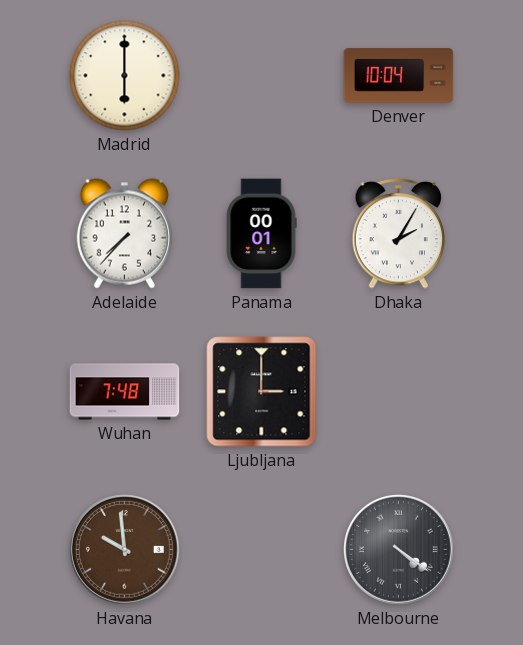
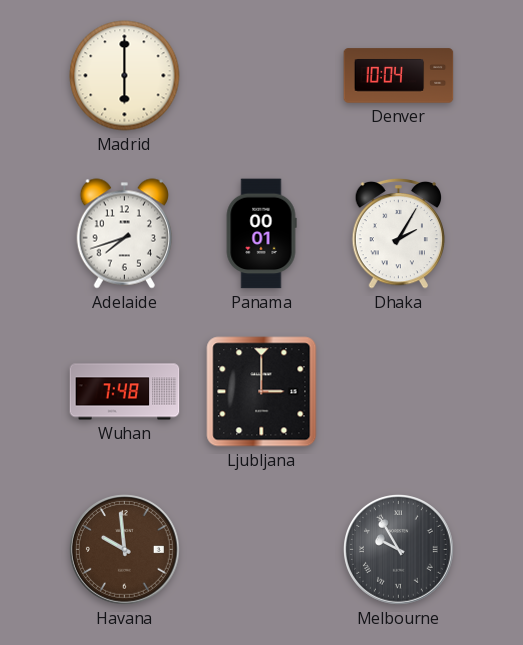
Adelaide: 7:37 -> 7:42 (124, 234)
Melbourne: 4:21 -> 9:55 (399, 550)
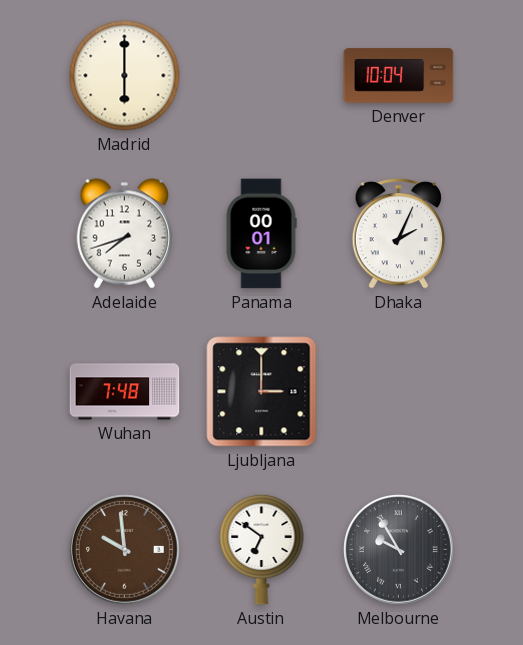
Dhaka: 2:05 -> 2:04 (399, 233)
Austin: none -> 6:51 (262, 549)
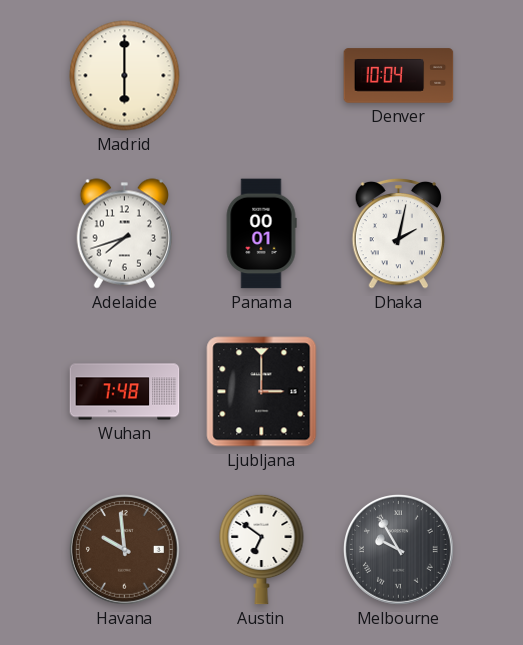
Dhaka: 2:04 -> 2:02 (399, 233)
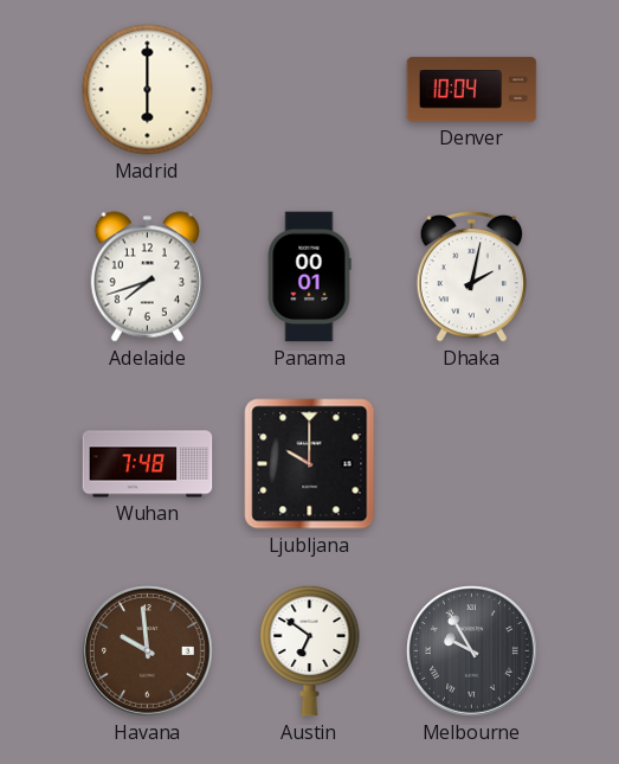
Ljubljana: 3:00 -> 10:00 (310, 464)
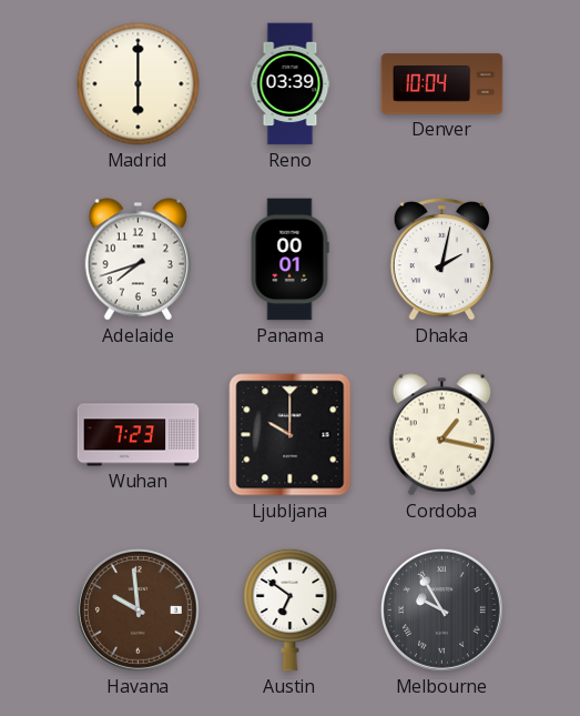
Reno: none -> 03:39 (291, 84)
Wuhan: 7:48 -> 7:23 (139, 435)
Cordoba: none -> 1:17 (441, 435)
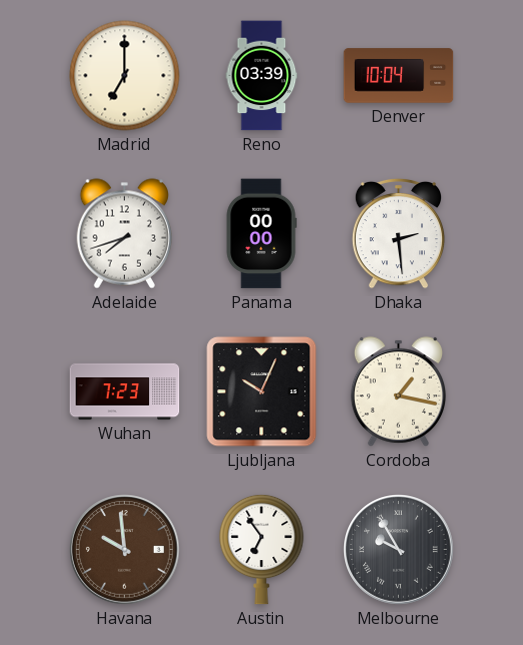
Madrid: 6:00 -> 7:00 (125, 76)
Panama: 00:01 -> 00:00 (261, 234)
Dhaka: 2:02 -> 2:29 (399, 233)
Ljubljana: 10:00 -> 10:04 (262, 392)
Austin: 6:51 -> 6:54 (262, 549)
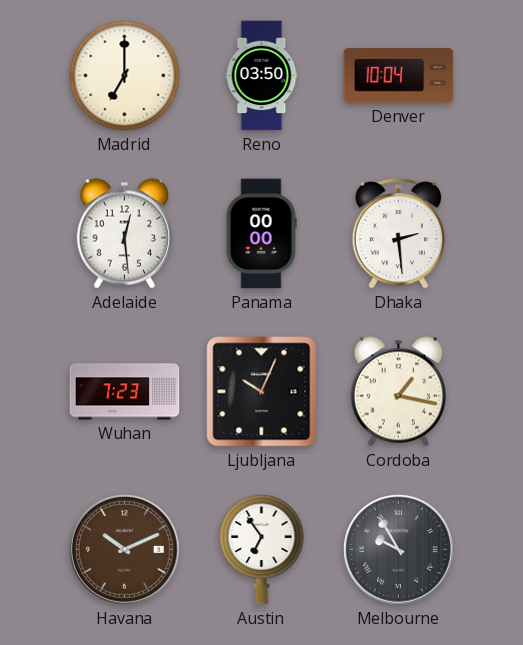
Reno: 03:39 -> 03:50 (262, 76)
Adelaide: 7:42 -> 12:29 (124, 234)
Havana: 9:59 -> 10:11 (125, 550)
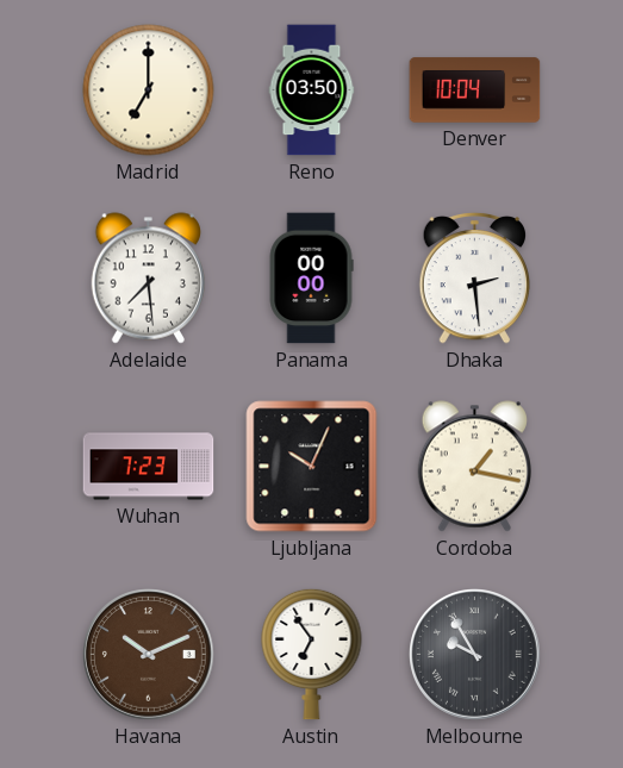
Adelaide: 12:29 -> 7:29 (148, 279)
